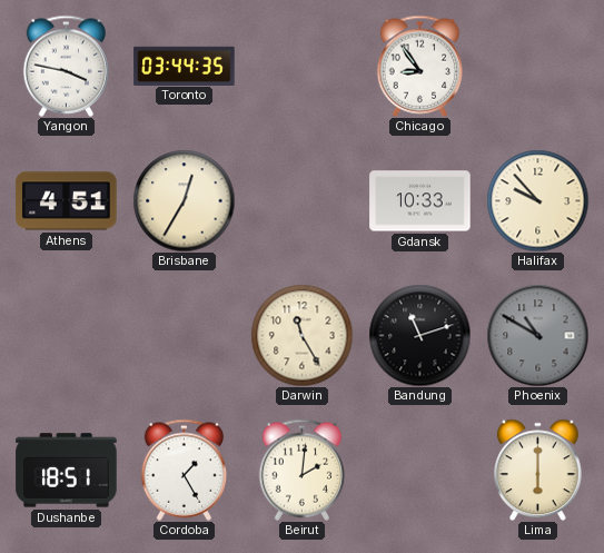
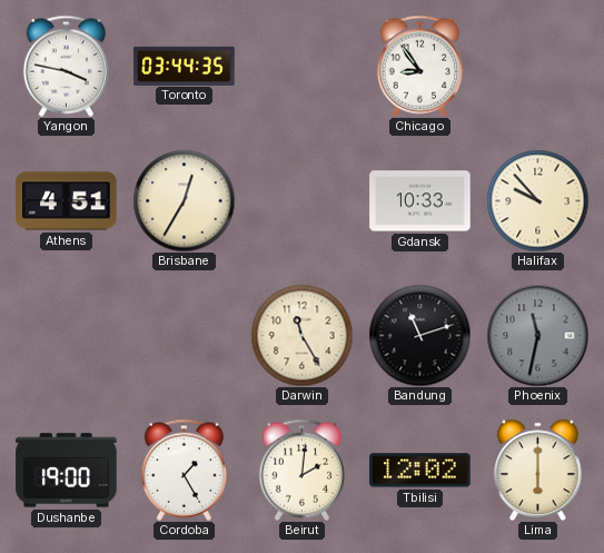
Phoenix: 10:50 -> 11:32 (537, 335)
Dushanbe: 18:51 -> 19:00 (67, 471)
Tbilisi: none -> 12:02 (420, 471)
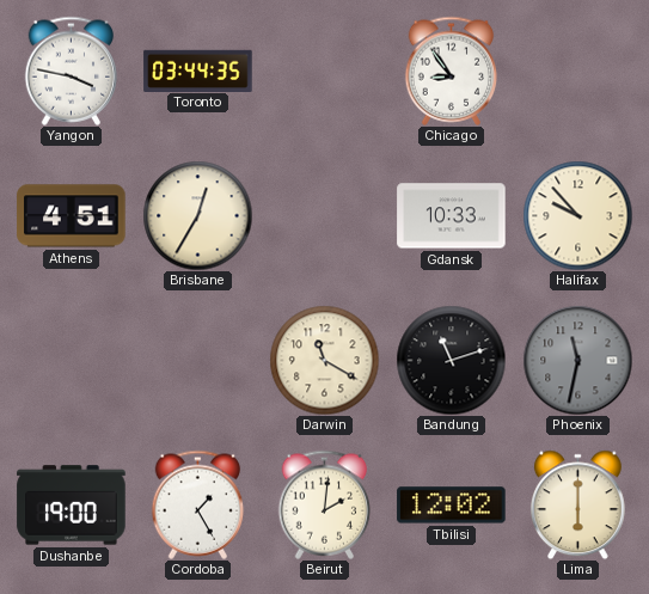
Darwin: 11:25 -> 11:20 (324, 360)
